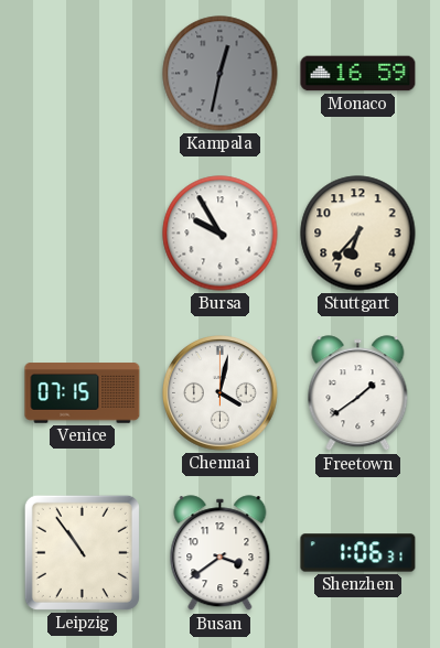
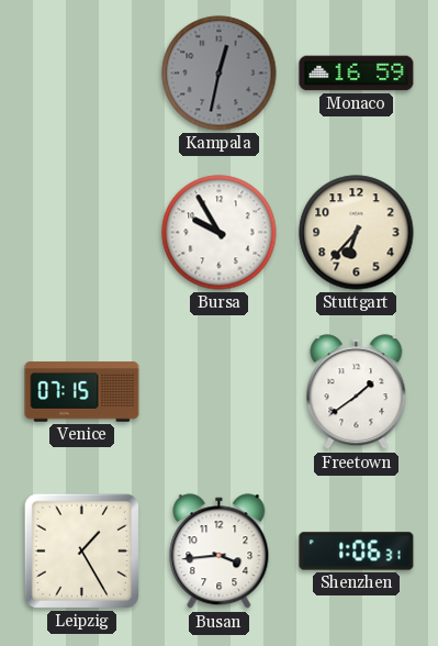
Chennai: 4:02 -> none (221, 393)
Leipzig: 10:54 -> 1:25 (81, 550)
Busan: 3:39 -> 3:44 (220, 552)
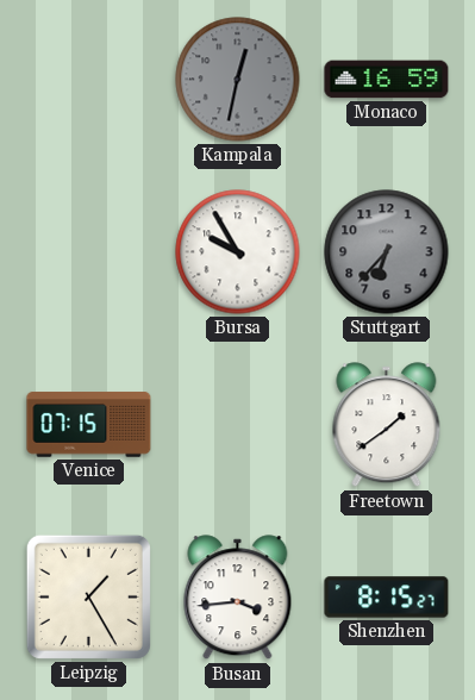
Stuttgart dial: cream -> grey (387, 252)
Shenzhen: 1:06 -> 8:15 (387, 598)
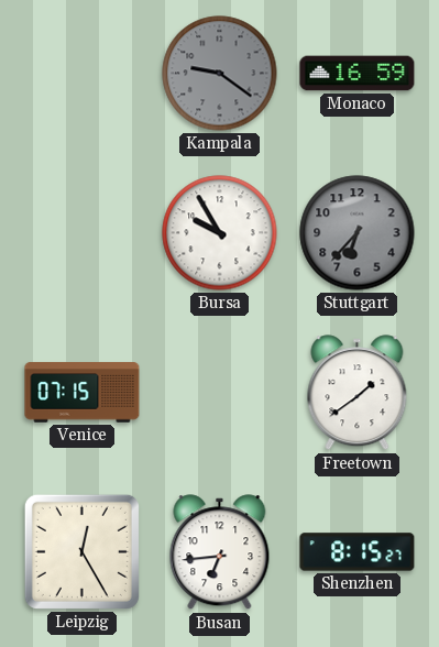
Kampala: 12:32 -> 9:21 (220, 74)
Leipzig: 1:25 -> 12:25 (81, 551)
Busan: 3:44 -> 6:44 (220, 552)
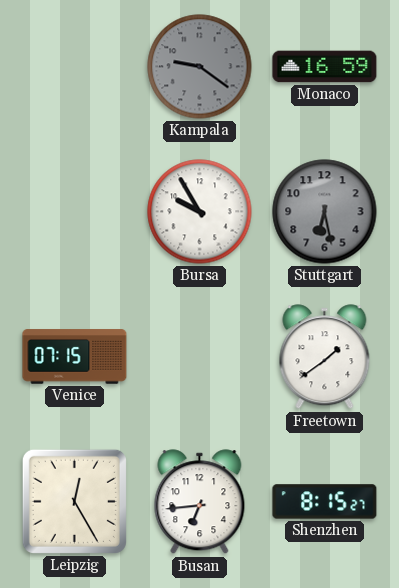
Stuttgart: 6:37 -> 6:28 (325, 212)
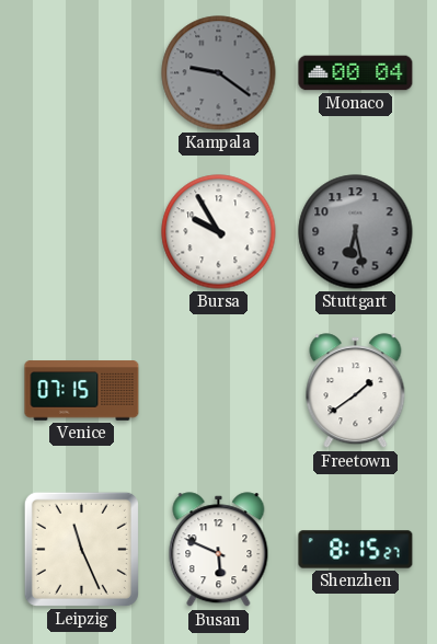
Monaco: 16:59 -> 00:04 (356, 73)
Leipzig: 12:25 -> 11:26 (81, 549)
Busan: 6:44 -> 5:49 (219, 550)
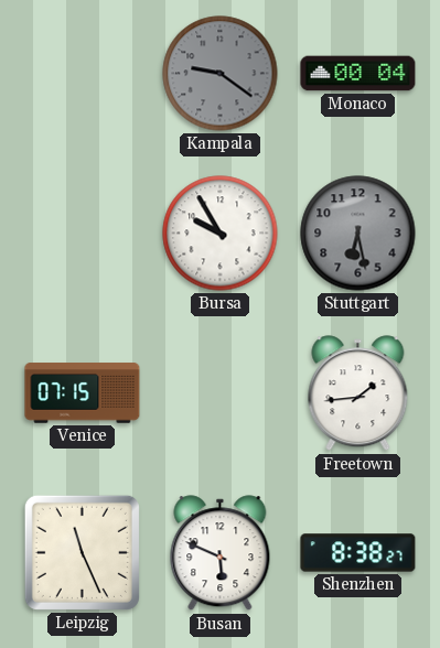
Freetown: 1:39 -> 1:44 (358, 393)
Shenzhen: 8:15 -> 8:38 (358, 553)
